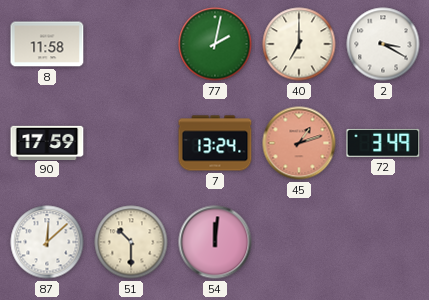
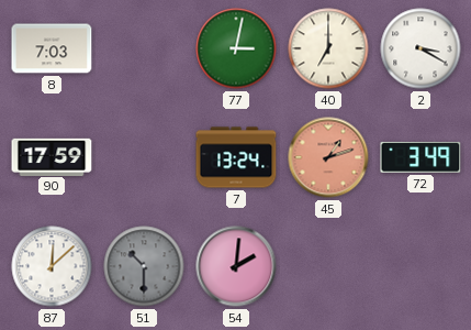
8: 11:58 -> 7:03 (52, 48)
77: 2:02 -> 3:02 (236, 48)
51 dial: cream -> grey (144, 266)
54: 12:01 -> 2:01 (236, 266)
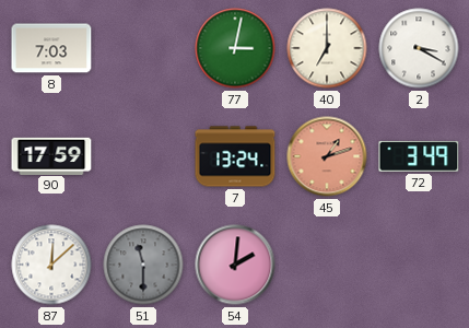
51: 10:30 -> 11:30 (143, 265)
